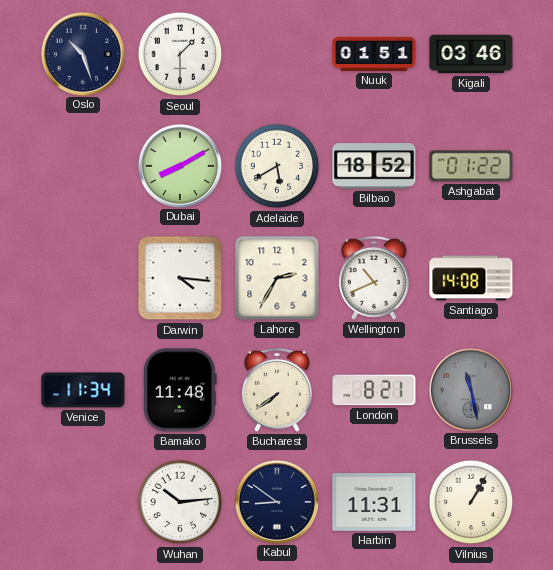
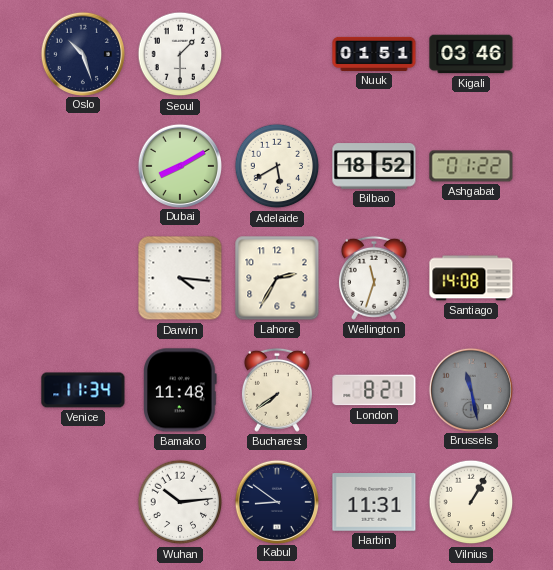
Wellington: 10:41 -> 11:33 (374, 278)
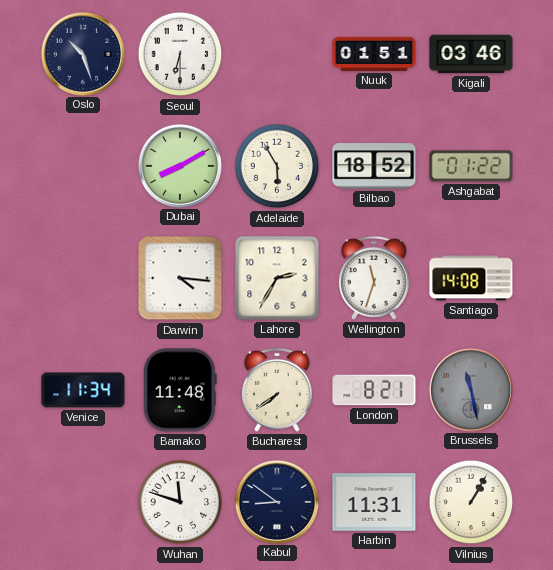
Seoul: 1:30 -> 6:30 (180, 54)
Adelaide: 5:40 -> 5:55 (277, 166)
Wuhan: 10:14 -> 11:48 (180, 502)
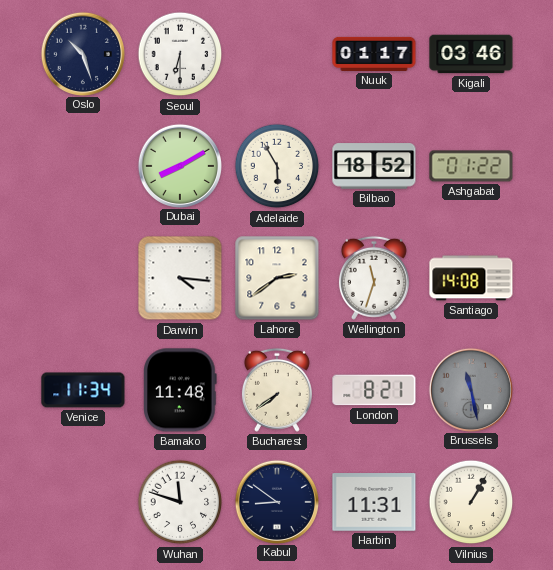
Nuuk: 01:51 -> 01:17 (374, 54)
Lahore: 2:35 -> 2:39 (277, 278)
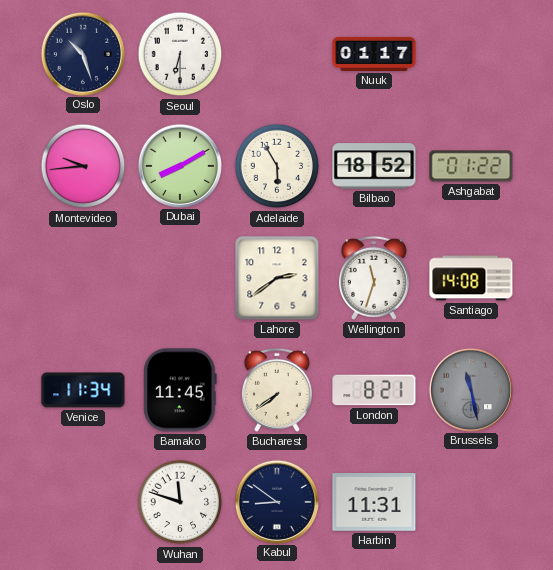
Kigali: 03:46 -> none (471, 54)
Montevideo: none -> 9:44 (83, 166)
Darwin: 4:16 -> none (180, 278)
Bamako: 11:48 -> 11:45 (180, 390)
Vilnius: 1:05 -> none (471, 502)
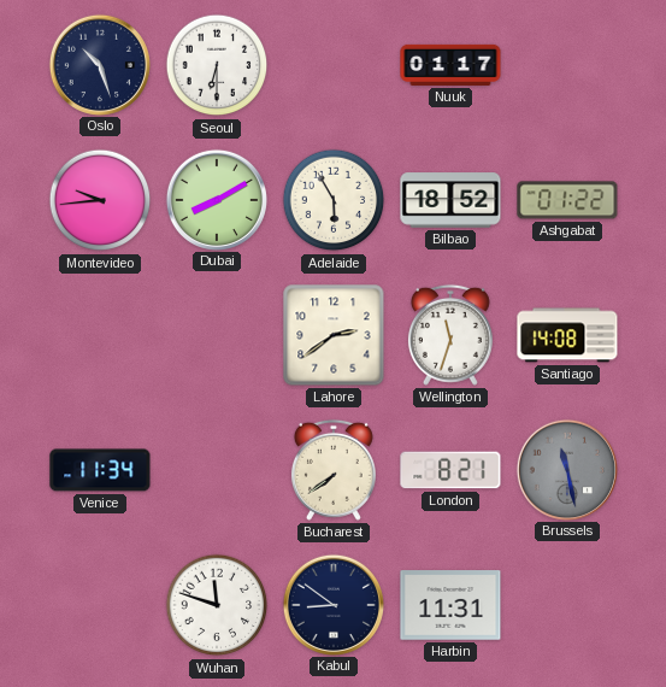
Bamako: 11:45 -> none (180, 390)
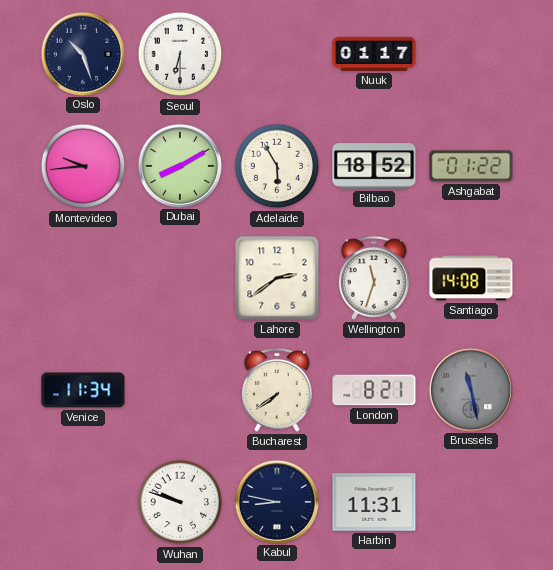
Wuhan: 11:48 -> 9:48 (180, 502)
Kabul: 8:51 -> 8:47 (276, 501)
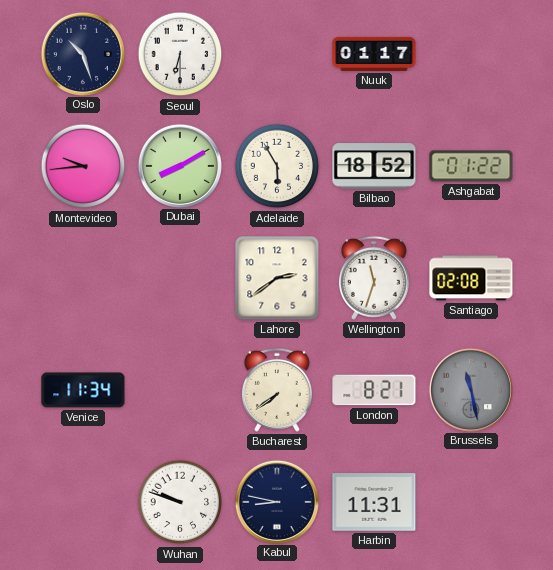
Santiago: 14:08 -> 02:08 (471, 278)
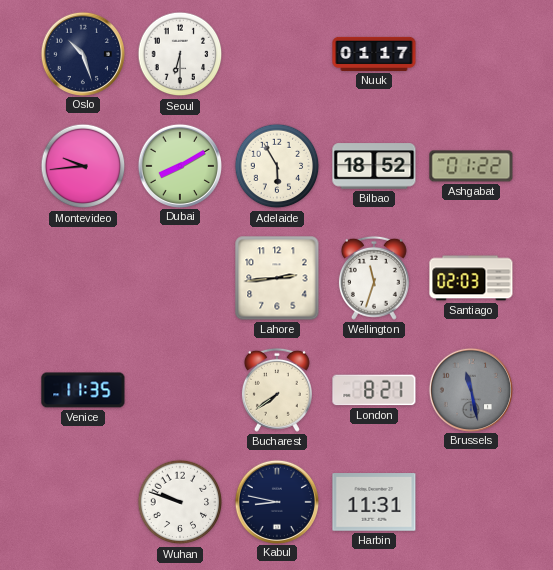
Lahore: 2:39 -> 2:44 (277, 278)
Santiago: 02:08 -> 02:03 (471, 278)
Venice: 11:34 -> 11:35 (83, 390)
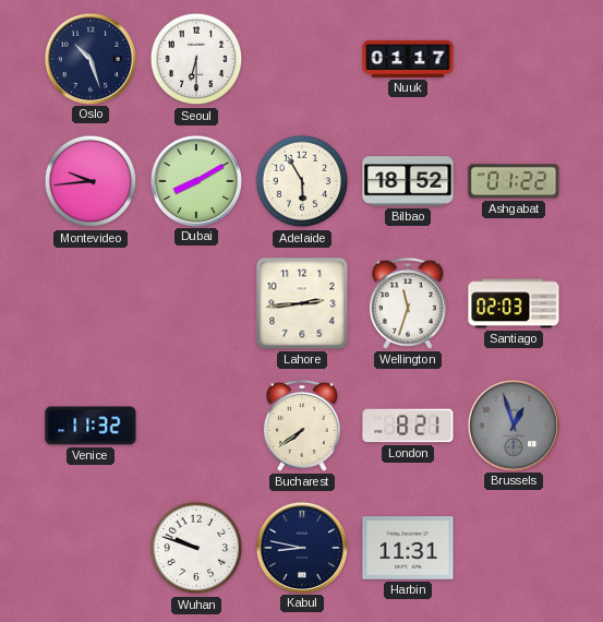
Venice: 11:35 -> 11:32 (91, 426)
Brussels: 11:28 -> 12:57 (512, 424)
